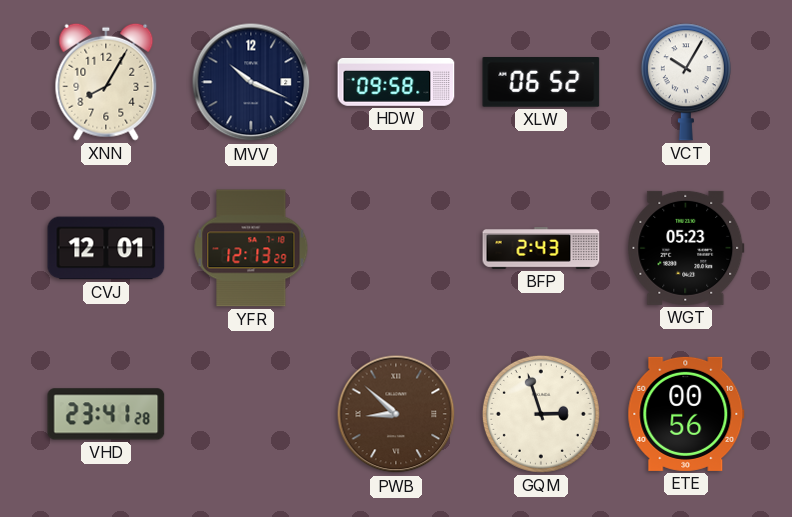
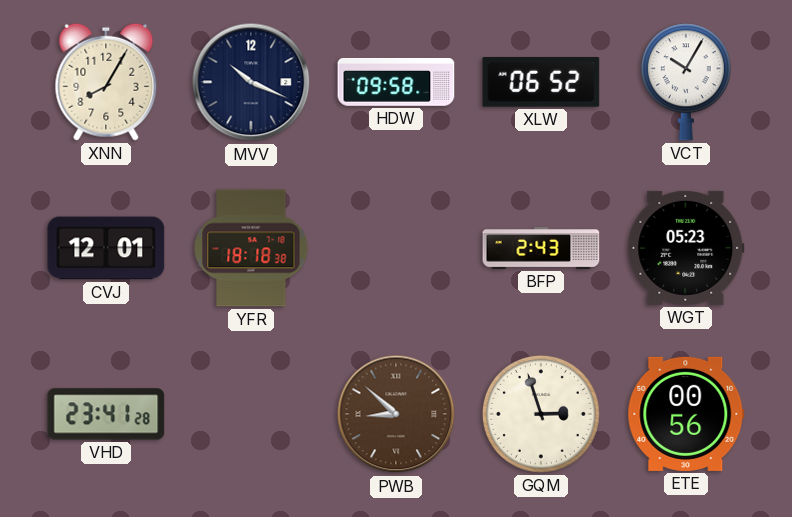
YFR: 12:13 -> 18:18 (251, 248)
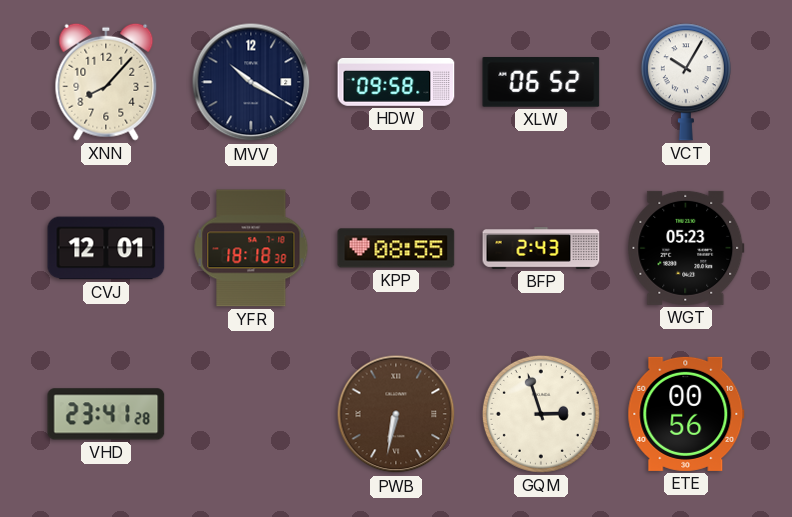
XNN: 8:05 -> 8:07 (106, 82)
MVV: 10:19 -> 10:20 (251, 82)
KPP: none -> 08:55 (396, 248)
PWB: 8:52 -> 6:32 (396, 414)
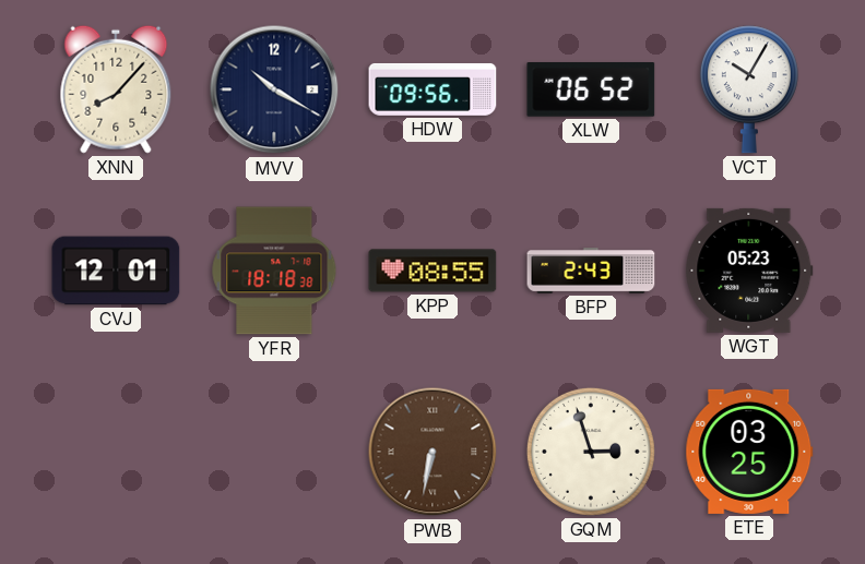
HDW: 09:58 -> 09:56 (432, 89)
VHD: 23:41 -> none (106, 414)
ETE: 00:56 -> 03:25 (749, 452)
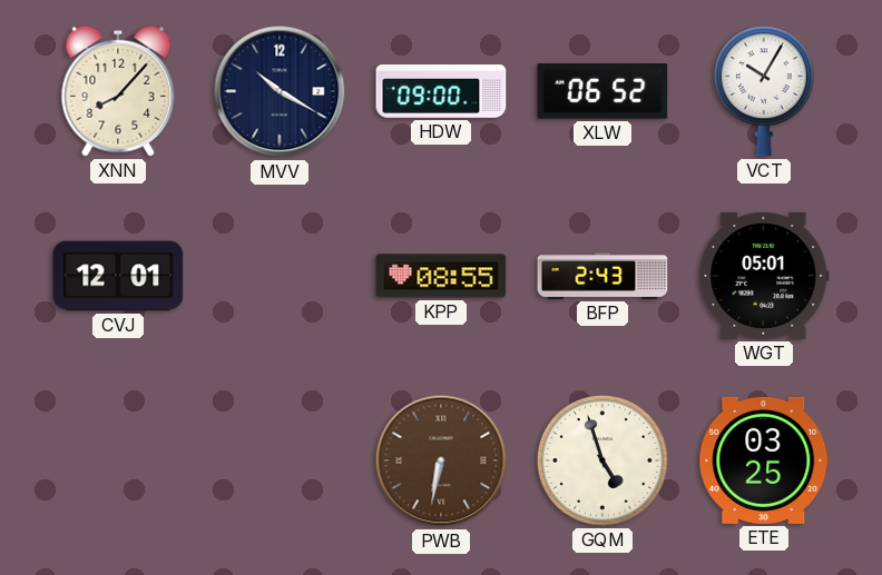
HDW: 09:56 -> 09:00 (441, 91)
YFR: 18:18 -> none (274, 271)
WGT: 05:23 -> 05:01 (764, 276)
GQM: 2:57 -> 4:57 (602, 460)
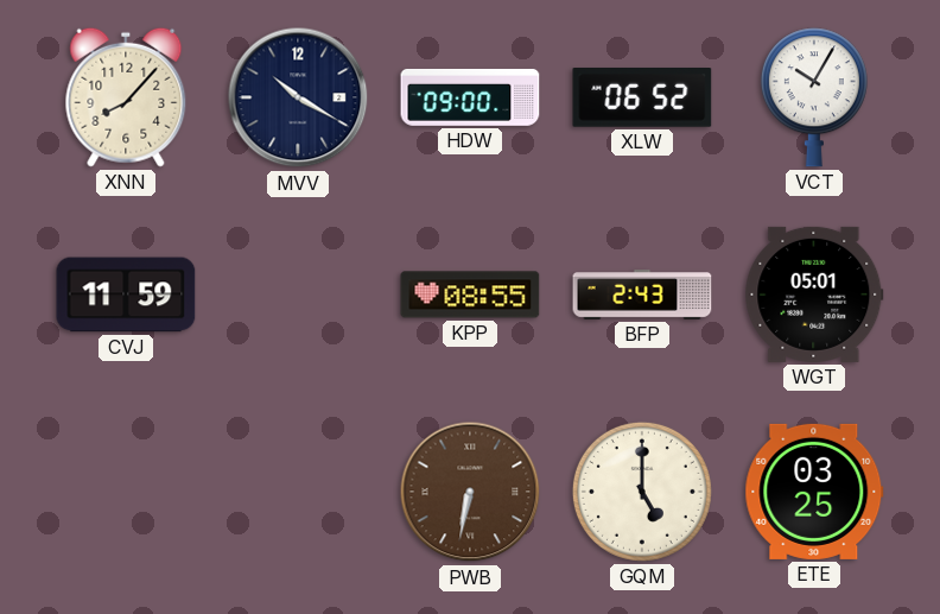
CVJ: 12:01 -> 11:59 (126, 295)
GQM: 4:57 -> 5:00 (642, 492)
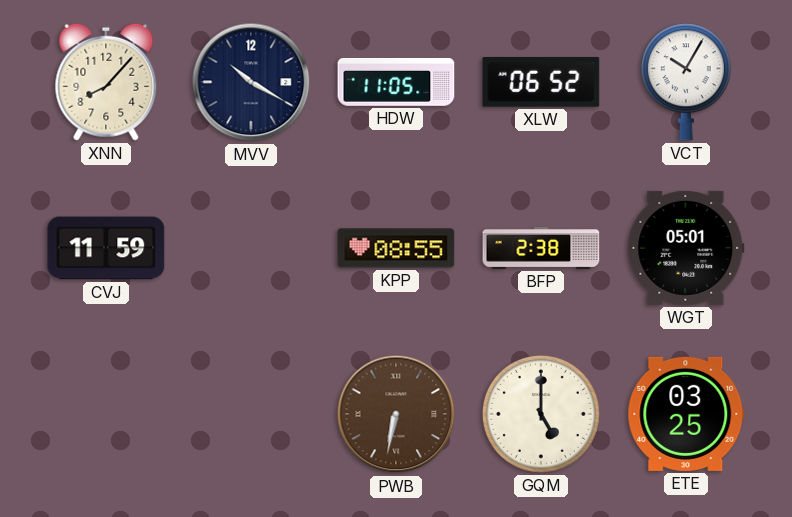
HDW: 09:00 -> 11:05 (396, 82)
BFP: 2:43 -> 2:38 (541, 248)
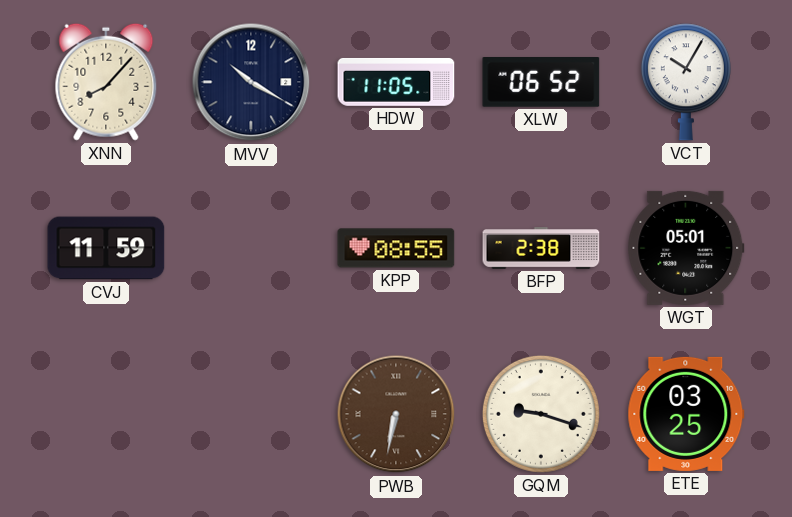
GQM: 5:00 -> 9:18 (541, 414)
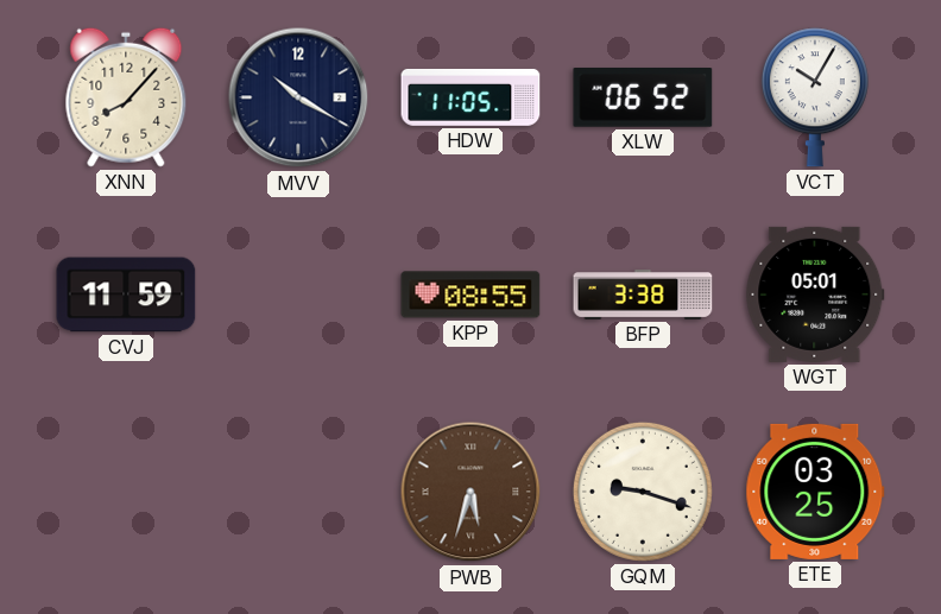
BFP: 2:38 -> 3:38 (643, 295)
PWB: 6:32 -> 5:33 (470, 492)
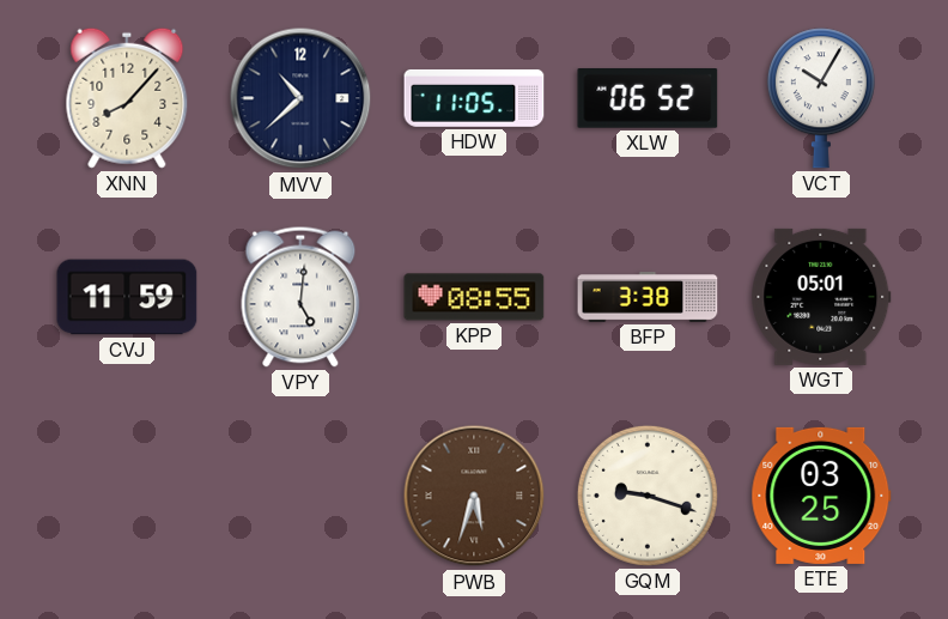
MVV: 10:20 -> 10:38 (300, 98)
VPY: none -> 5:01 (300, 297)
